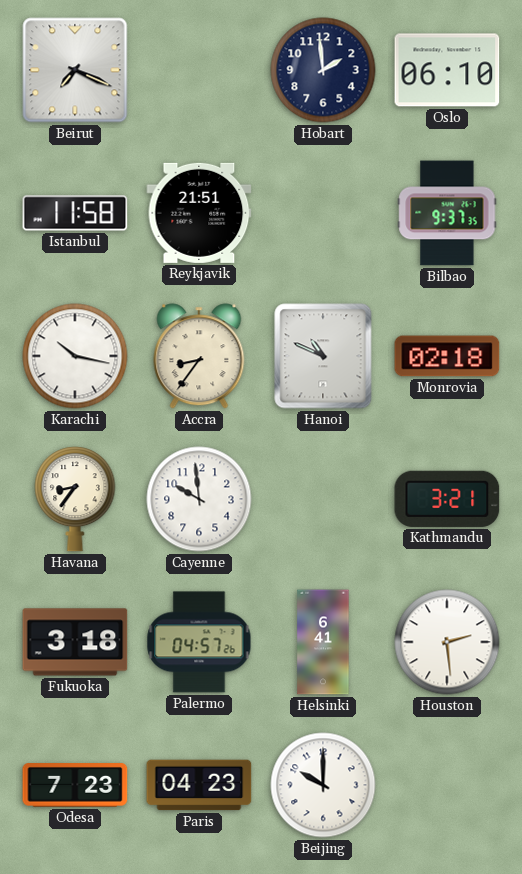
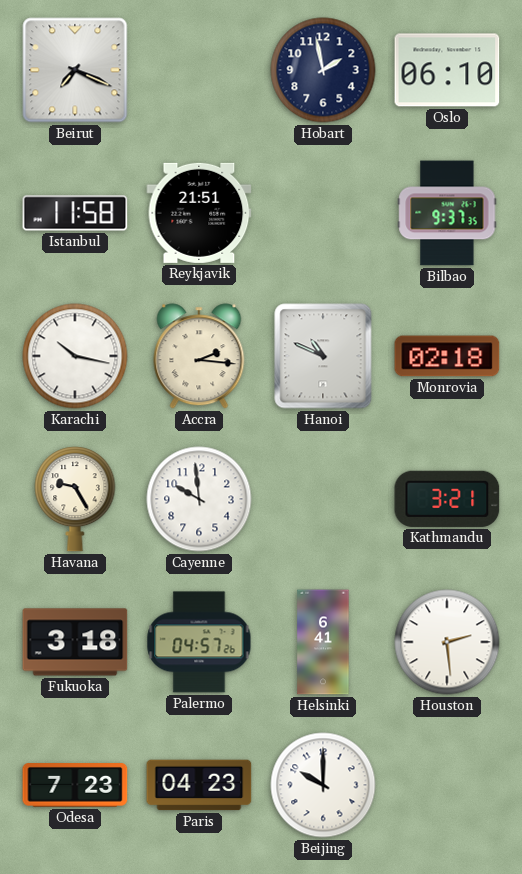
Hobart: 1:59 -> 1:58 (323, 70)
Accra: 8:36 -> 2:16 (199, 356)
Havana: 8:36 -> 9:25 (75, 499)
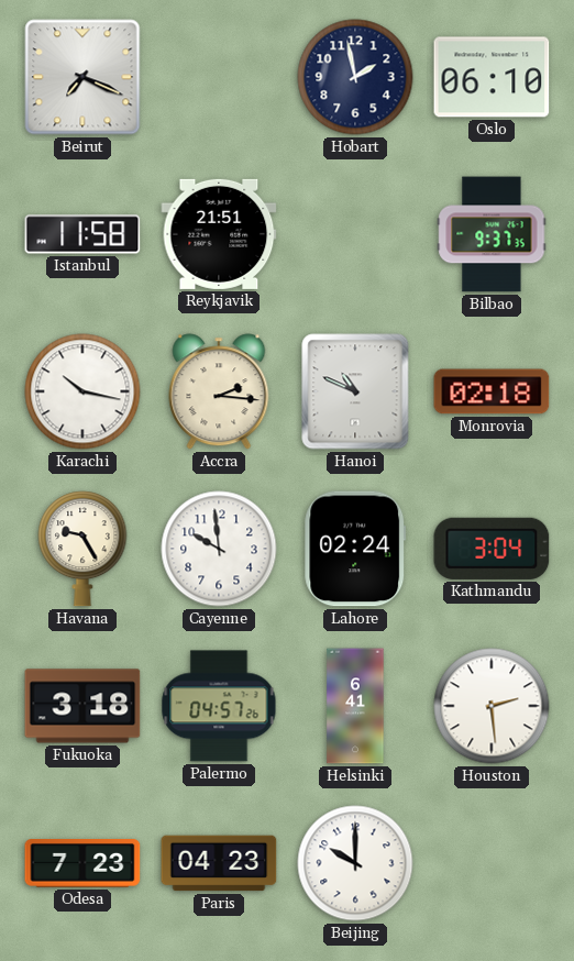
Lahore: none -> 02:24 (355, 549)
Kathmandu: 3:21 -> 3:04 (492, 549)
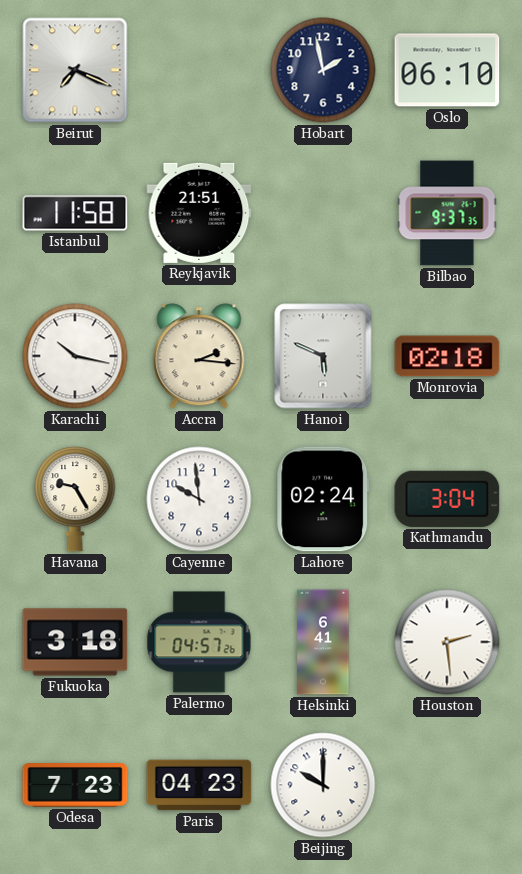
Hanoi: 10:49 -> 5:49 (323, 356)
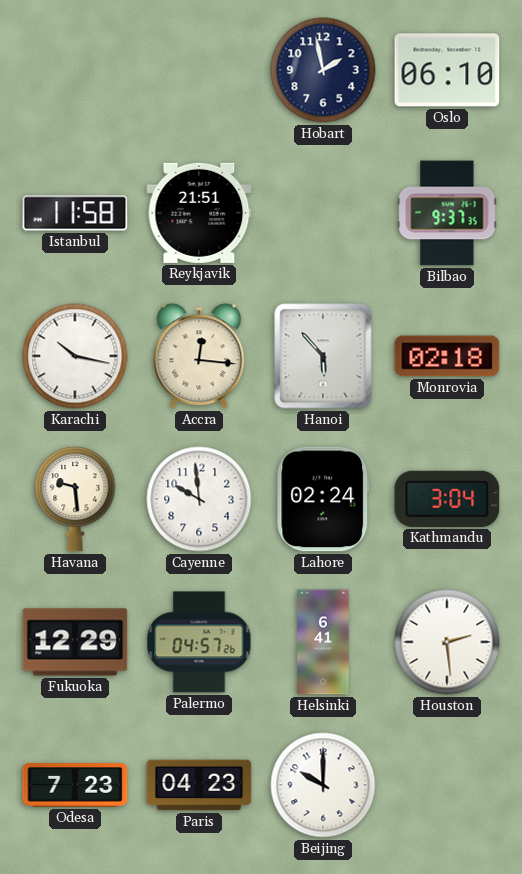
Beirut: 7:19 -> none (75, 70)
Accra: 2:16 -> 12:16 (199, 356)
Hanoi: 5:49 -> 5:53 (323, 356)
Havana: 9:25 -> 9:29 (75, 499)
Fukuoka: 3:18 -> 12:29 (75, 642)
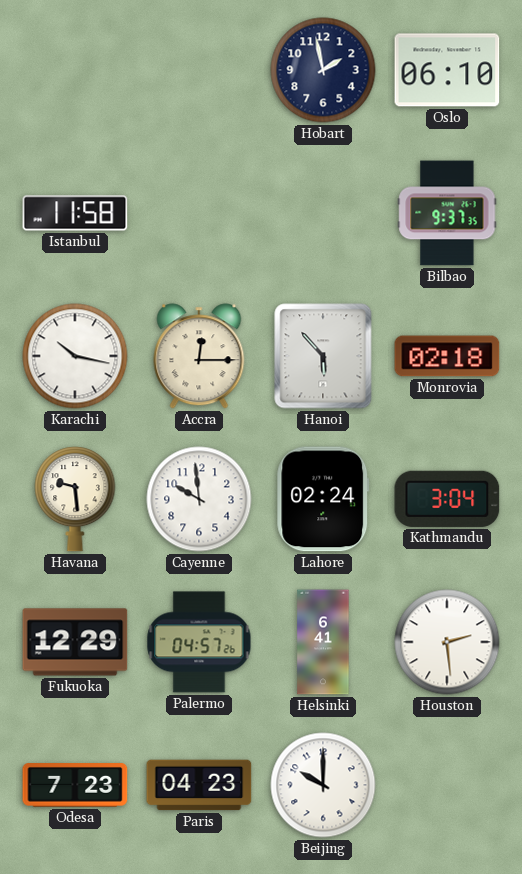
Reykjavik: 21:51 -> none (199, 213)
Accra: 12:16 -> 12:15 (199, 356)
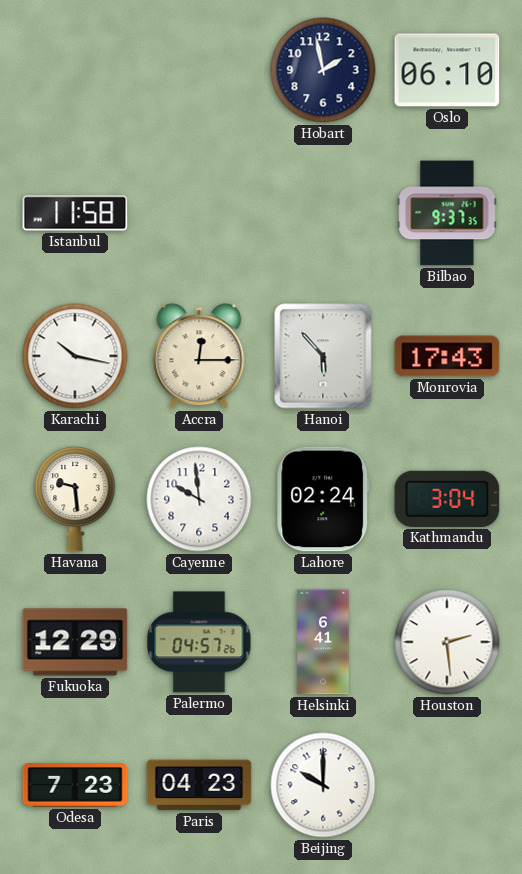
Monrovia: 02:18 -> 17:43 (447, 356)
